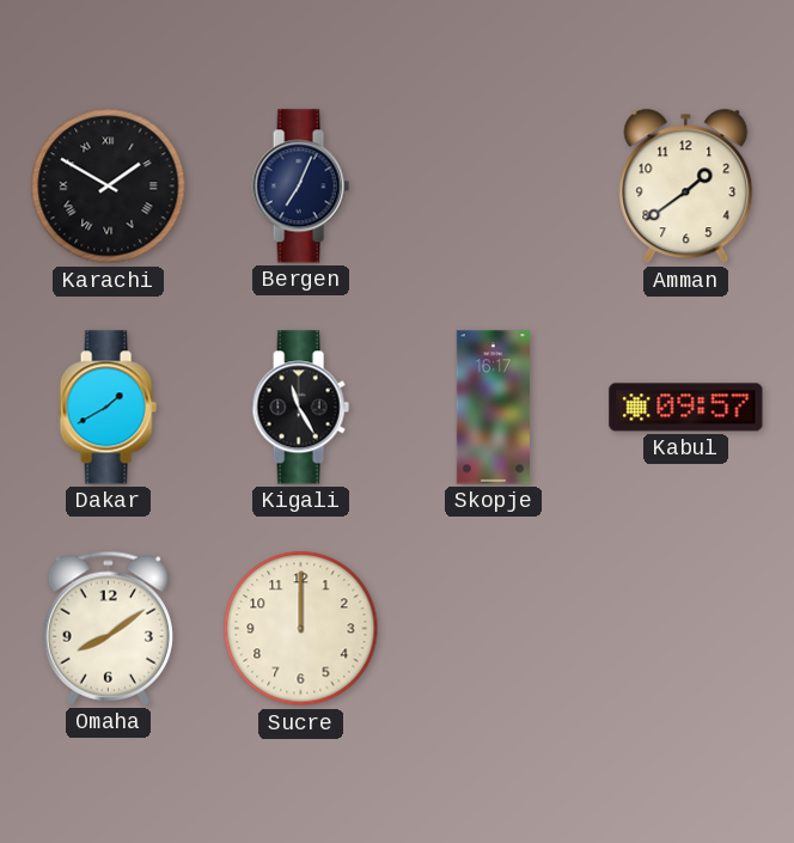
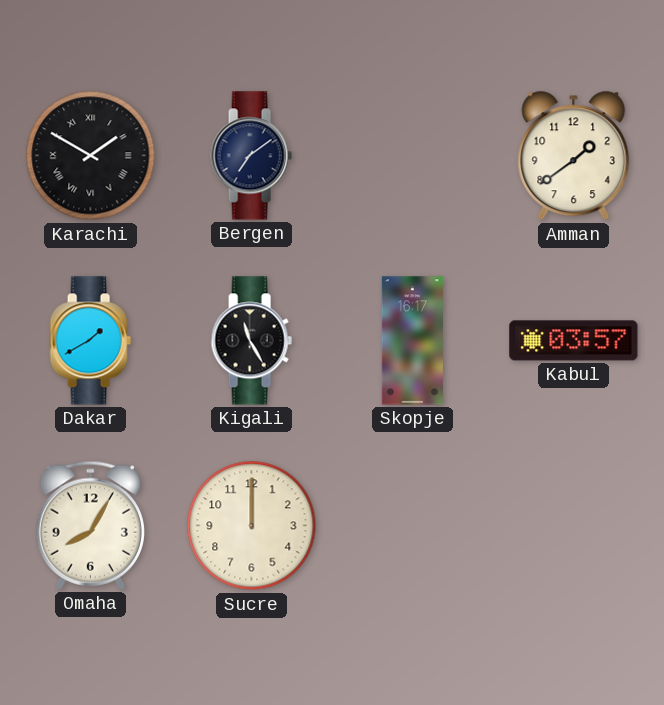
Bergen: 7:04 -> 7:09 (251, 156)
Kabul: 09:57 -> 03:57 (574, 341)
Omaha: 8:09 -> 8:05 (90, 525)
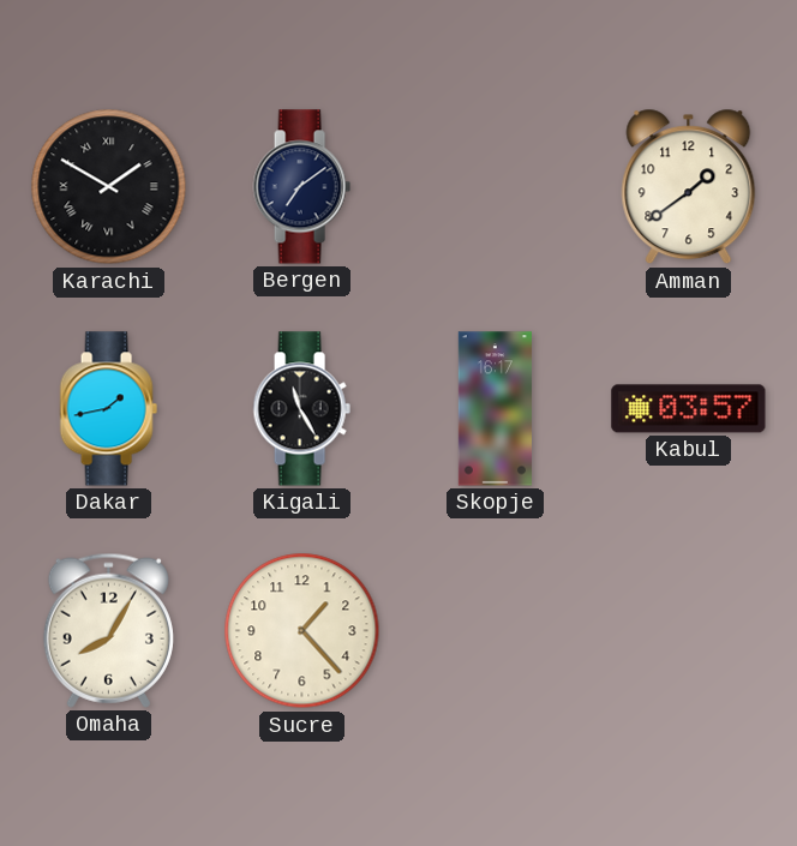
Dakar: 1:40 -> 1:43 (108, 409)
Sucre: 12:00 -> 1:23 (302, 631)
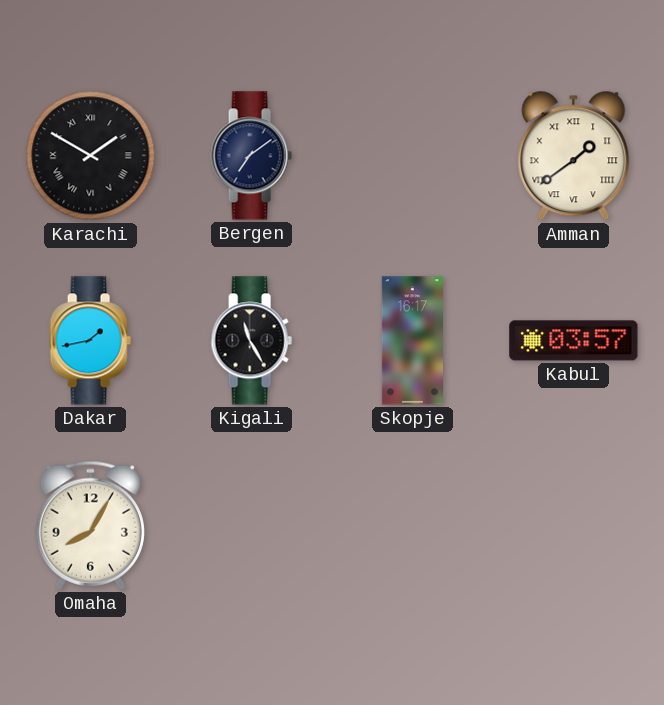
Amman numerals: Arabic -> Roman (574, 156)
Sucre: 1:23 -> none (302, 631)
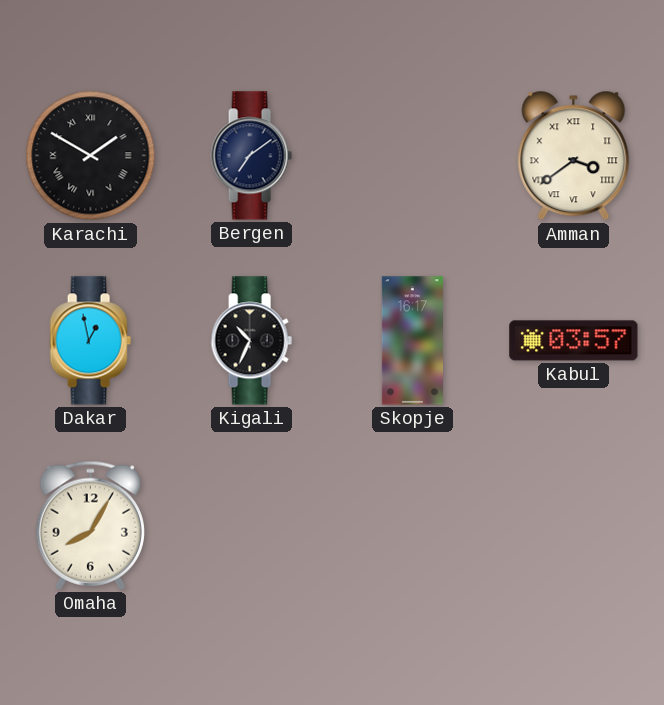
Amman: 1:39 -> 3:39 (574, 156)
Dakar: 1:43 -> 12:58 (90, 341)
Kigali: 11:25 -> 10:34 (251, 341)
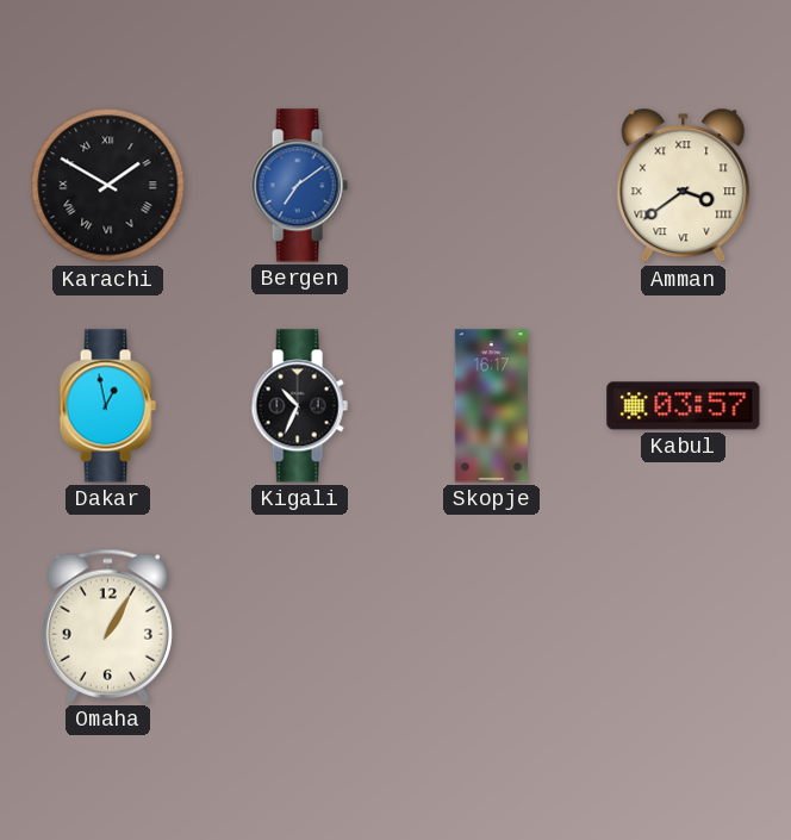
Bergen dial: navy -> blue (299, 186)
Omaha: 8:05 -> 1:05 (107, 626)
